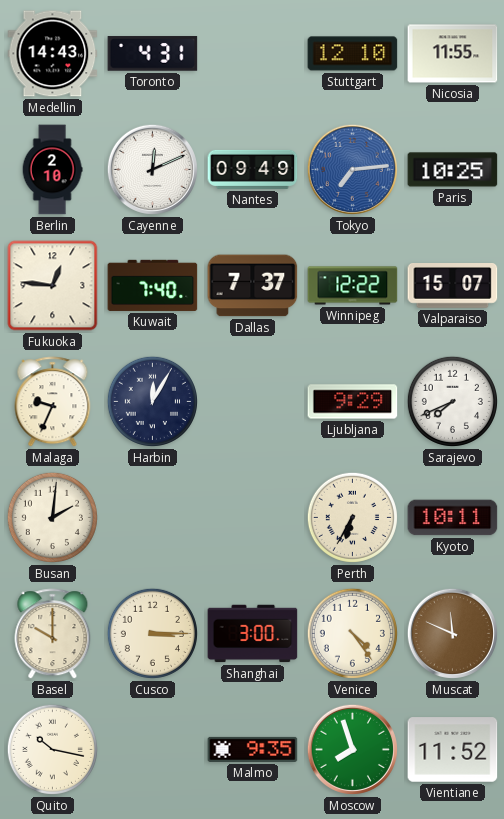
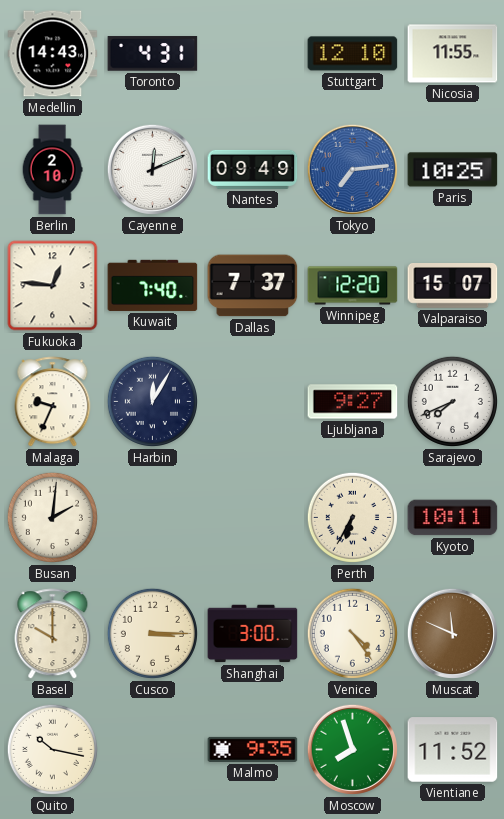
Winnipeg: 12:22 -> 12:20 (353, 286)
Ljubljana: 9:29 -> 9:27 (353, 402)
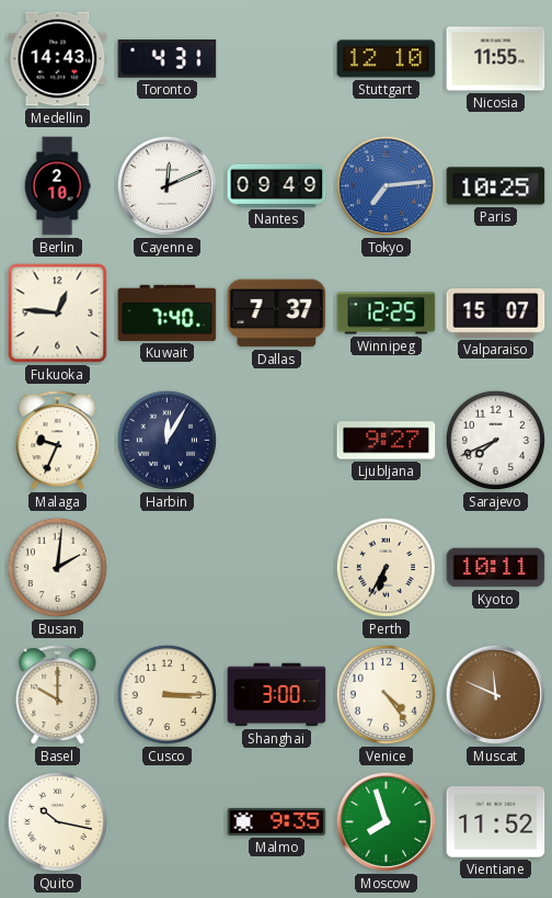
Winnipeg: 12:20 -> 12:25 (387, 314)
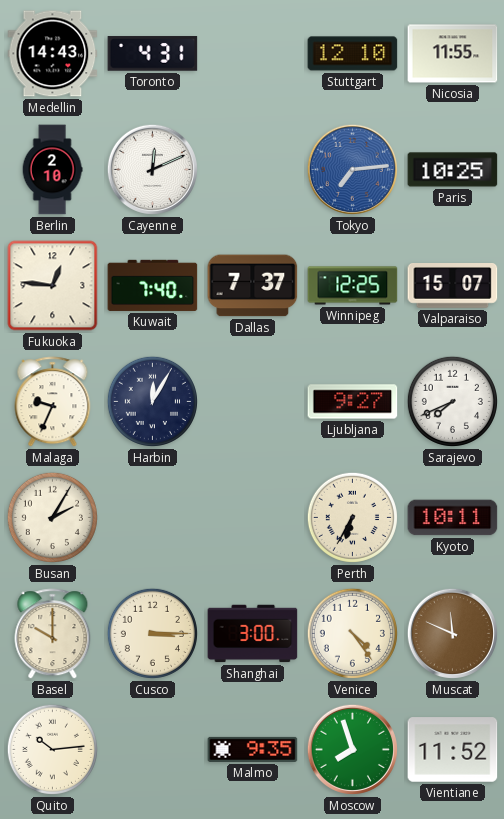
Nantes: 09:49 -> none (277, 185)
Busan: 2:01 -> 2:05 (52, 517)
Quito: 10:17 -> 10:14 (52, 749)
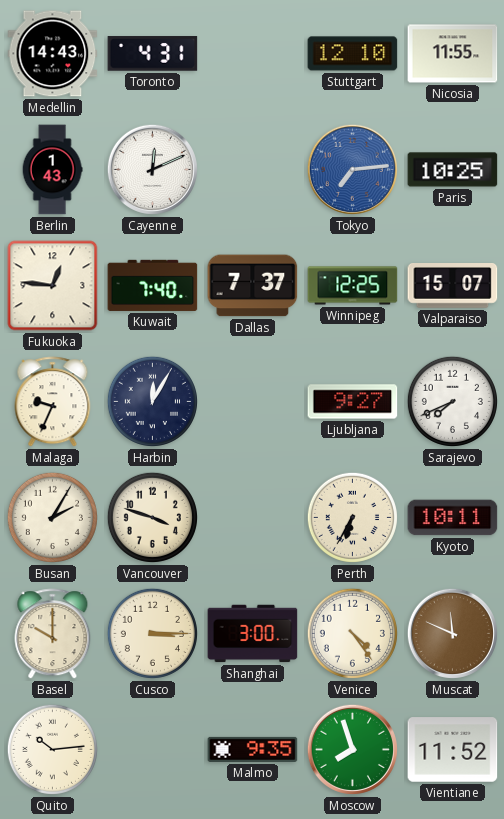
Berlin: 2:10 -> 1:43 (52, 170)
Vancouver: none -> 3:48 (152, 517)
